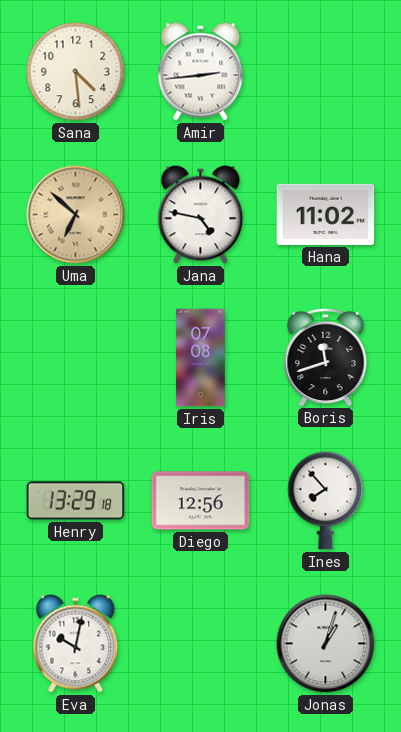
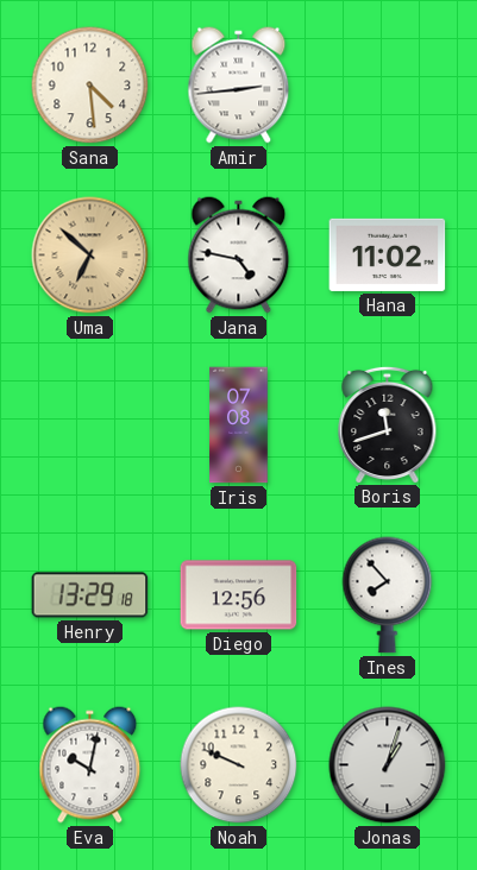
Noah: none -> 9:49 (239, 765)
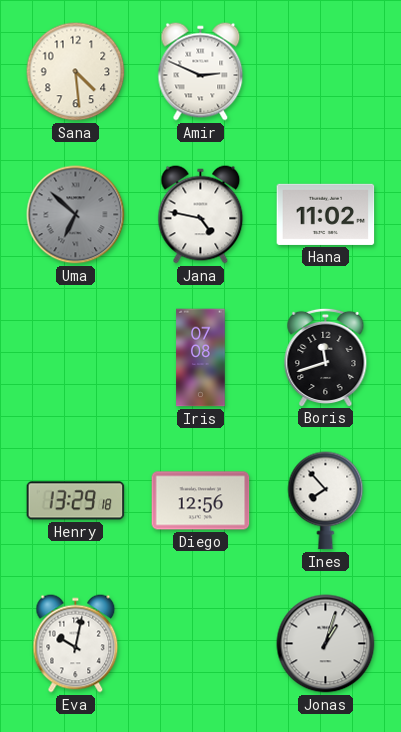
Amir: 2:44 -> 2:49 (201, 72)
Uma dial: champagne -> grey (76, 215)
Noah: 9:49 -> none (239, 765)
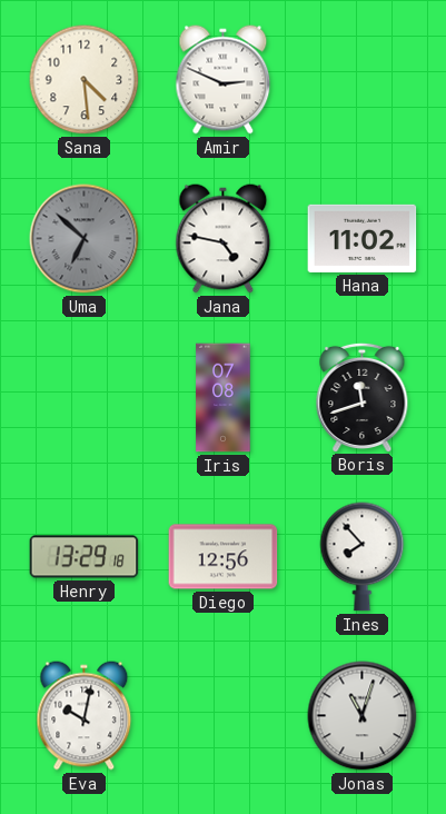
Jonas: 1:03 -> 11:03 (363, 716)
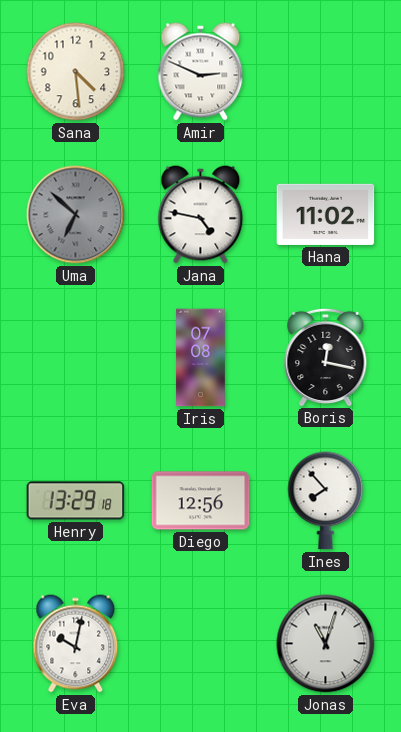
Boris: 11:42 -> 12:17 (326, 357)
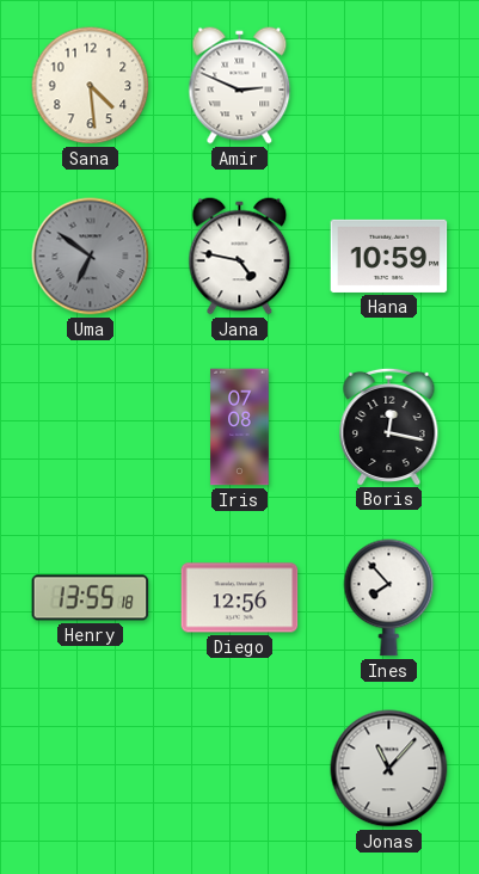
Uma: 6:52 -> 6:51 (91, 257)
Hana: 11:02 -> 10:59 (389, 256)
Henry: 13:29 -> 13:55 (91, 598)
Eva: 10:02 -> none (76, 644)
Jonas: 11:03 -> 11:07 (389, 769)
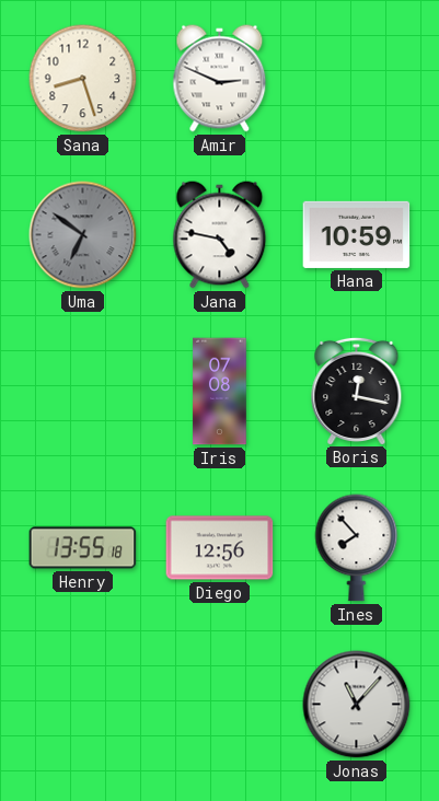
Sana: 4:29 -> 8:27 (83, 79)
